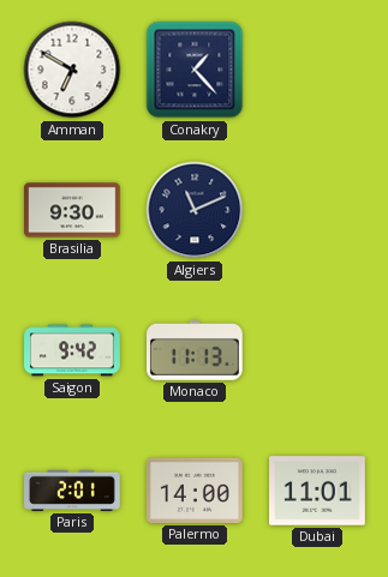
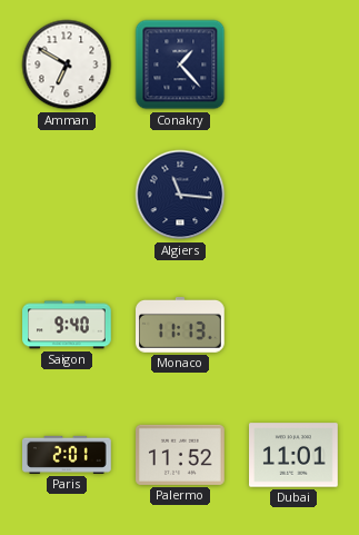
Brasilia: 9:30 -> none (73, 210)
Algiers: 11:11 -> 11:16 (180, 195)
Saigon: 9:42 -> 9:40 (67, 325)
Palermo: 14:00 -> 11:52 (181, 455)
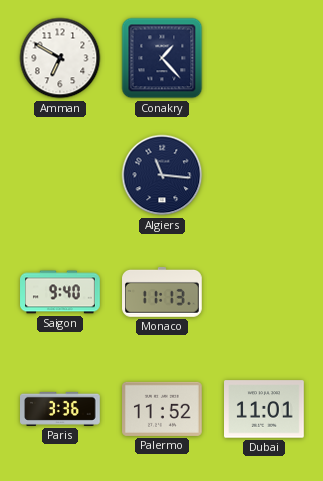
Paris: 2:01 -> 3:36 (61, 409)
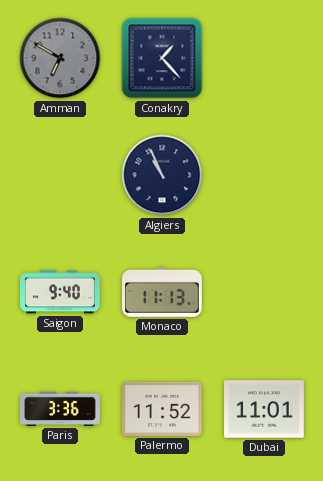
Amman dial: white -> grey (60, 58)
Algiers: 11:16 -> 10:56 (162, 175)
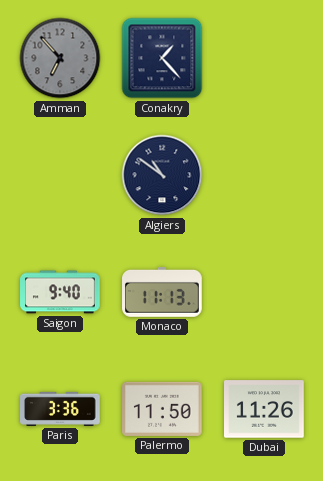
Amman: 6:50 -> 6:53 (60, 58)
Algiers: 10:56 -> 10:51 (162, 175)
Palermo: 11:52 -> 11:50 (163, 409)
Dubai: 11:01 -> 11:26 (265, 409)
